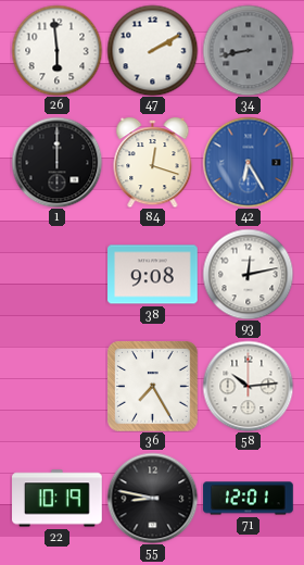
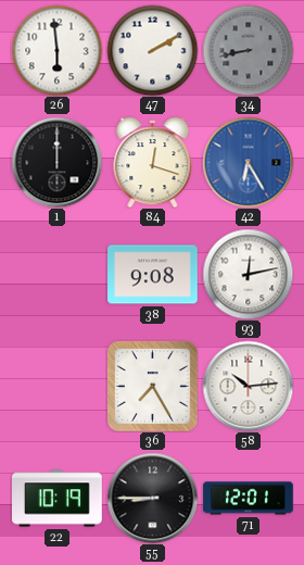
55: 8:47 -> 8:45 (152, 498)
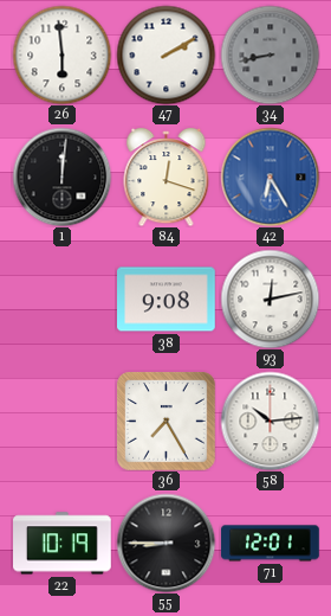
1: 12:00 -> 12:01 (61, 177)
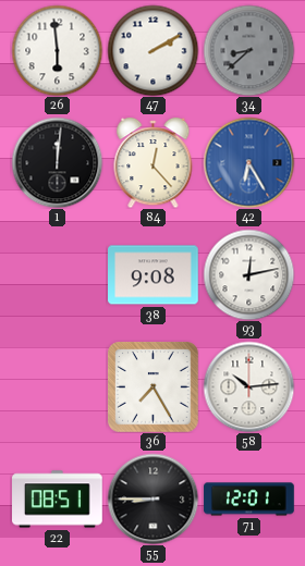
34: 8:43 -> 8:38 (248, 50)
84: 12:18 -> 12:23 (154, 162)
22: 10:19 -> 08:51 (58, 500)
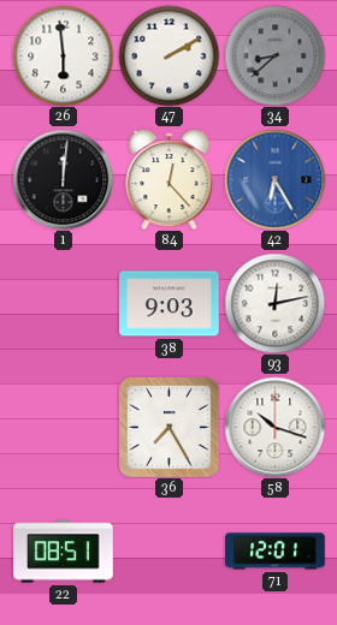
38: 9:08 -> 9:03 (170, 304)
58: 10:14 -> 10:18 (274, 427)
55: 8:45 -> none (152, 499)
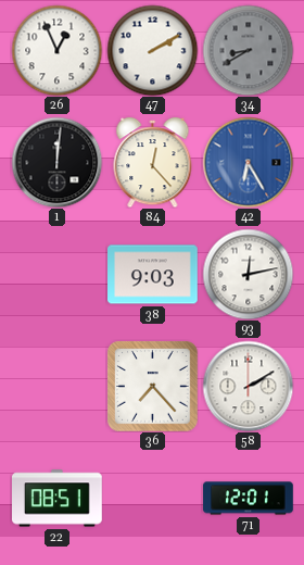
26: 5:59 -> 12:56 (56, 50)
34: 8:38 -> 8:40 (248, 50)
36: 7:25 -> 7:23 (152, 386)
58: 10:18 -> 2:10 (248, 386)
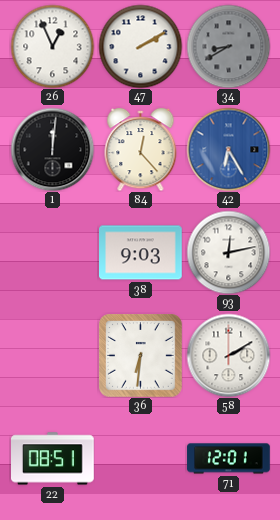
36: 7:23 -> 6:31 (140, 355)
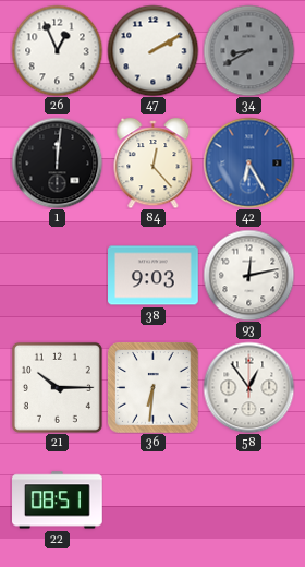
21: none -> 10:15 (57, 387)
58: 2:10 -> 12:54 (248, 387)
71: 12:01 -> none (229, 459)
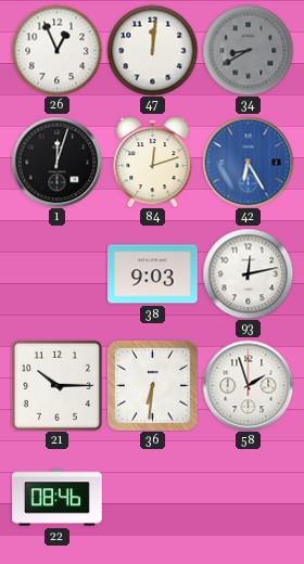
47: 2:10 -> 12:01 (152, 50)
1: 12:01 -> 12:03 (56, 162)
84: 12:23 -> 12:12 (153, 162)
58: 12:54 -> 1:57 (248, 385)
22: 08:51 -> 08:46 (58, 498)
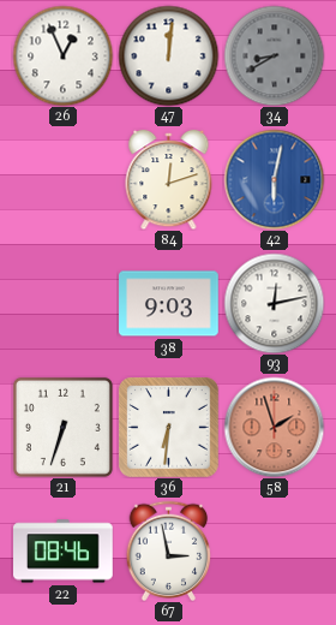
1: 12:03 -> none (56, 162)
42: 6:25 -> 6:02 (274, 179)
21: 10:15 -> 6:33 (62, 427)
58 dial: white -> salmon (274, 427)
67: none -> 2:58 (169, 550)
